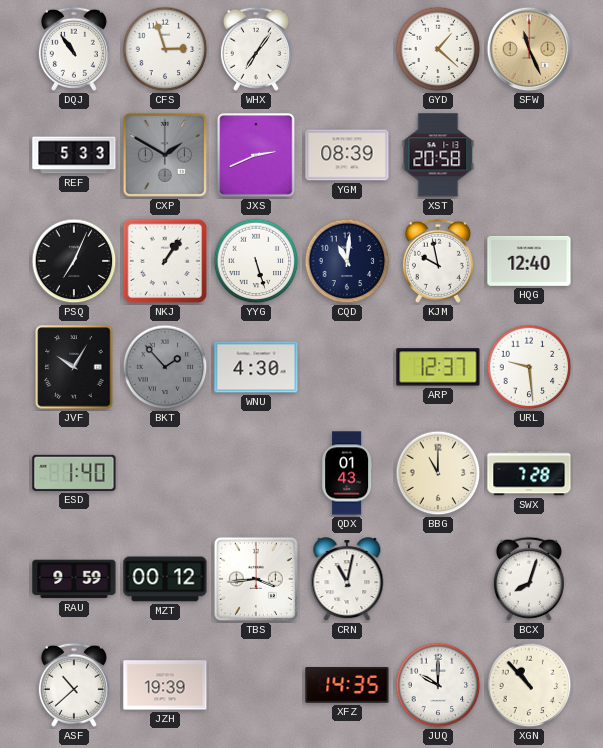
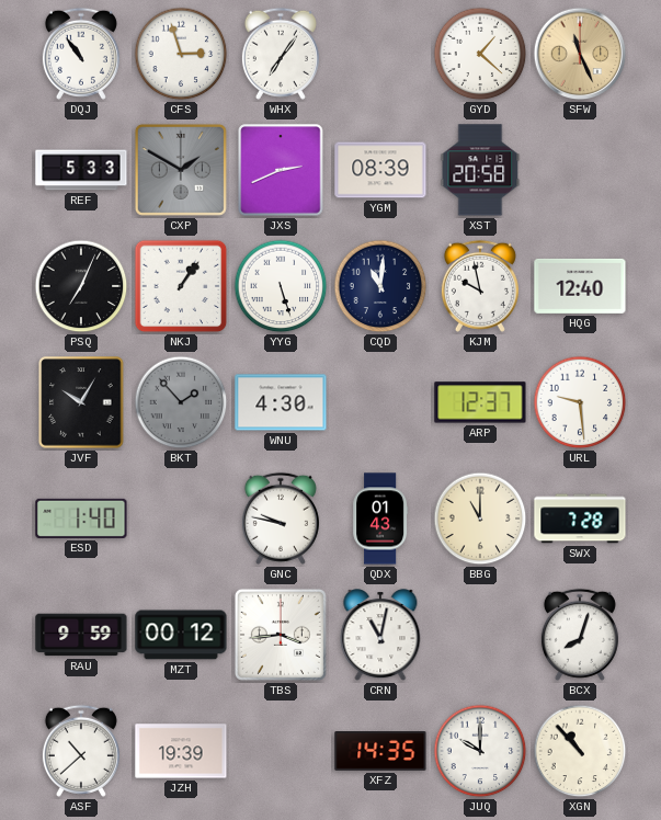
GNC: none -> 9:47 (281, 519)
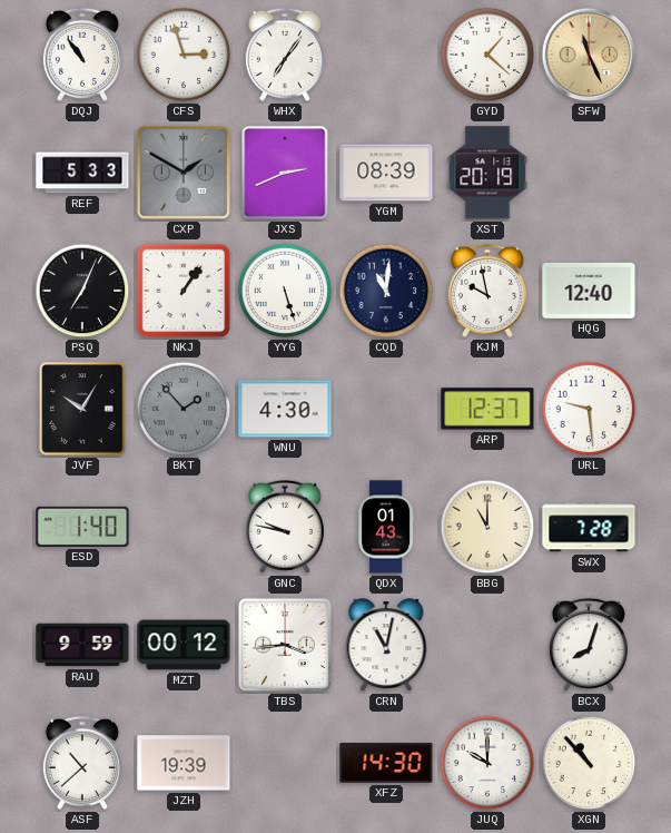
XST: 20:58 -> 20:19 (487, 173)
XFZ: 14:35 -> 14:30 (386, 763)
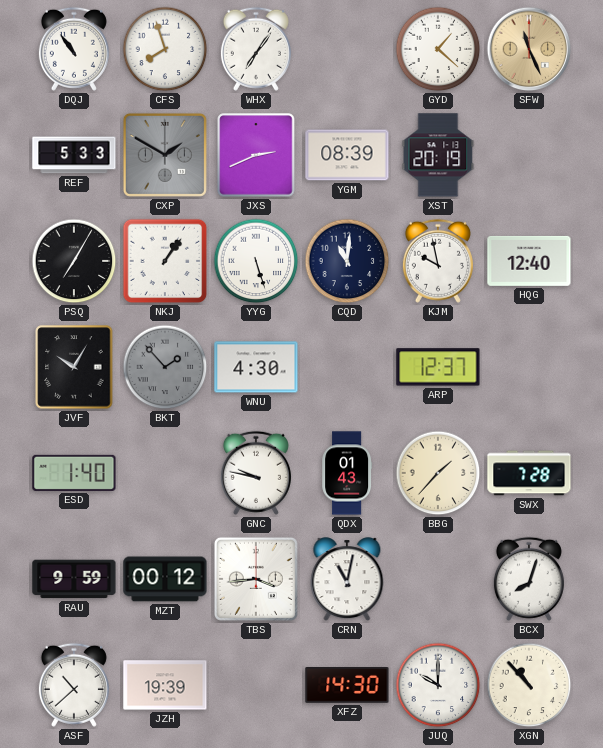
CFS: 2:57 -> 7:57 (165, 49)
PSQ: 7:04 -> 7:05 (74, 261)
URL: 9:29 -> none (589, 409)
BBG: 11:00 -> 1:37 (438, 473)
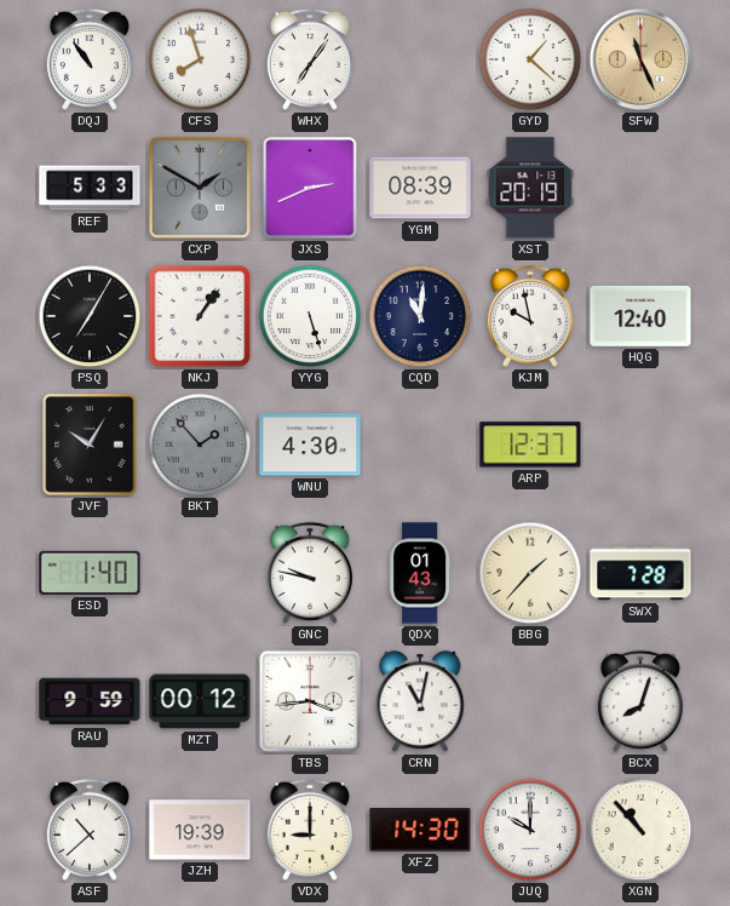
VDX: none -> 9:00 (310, 830)
